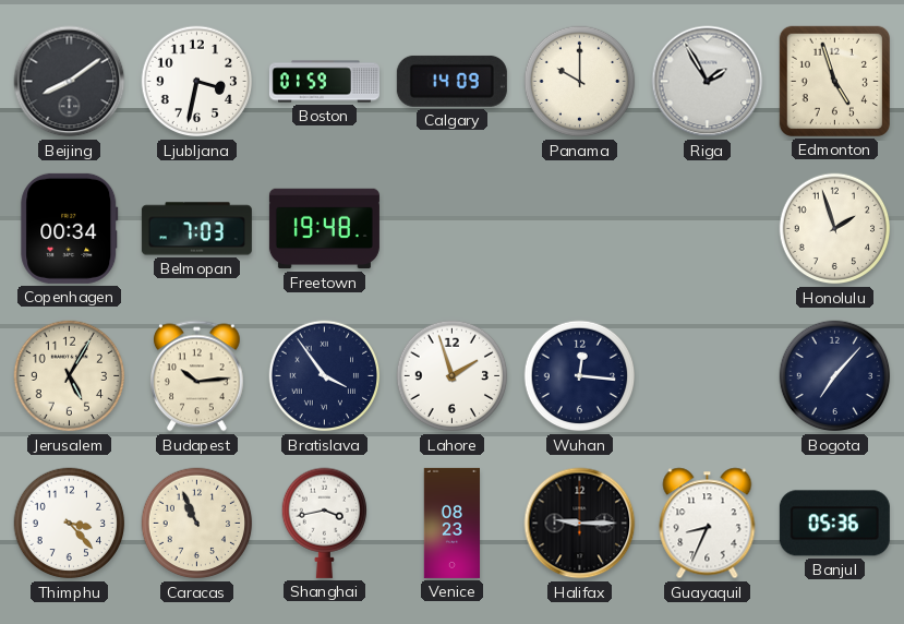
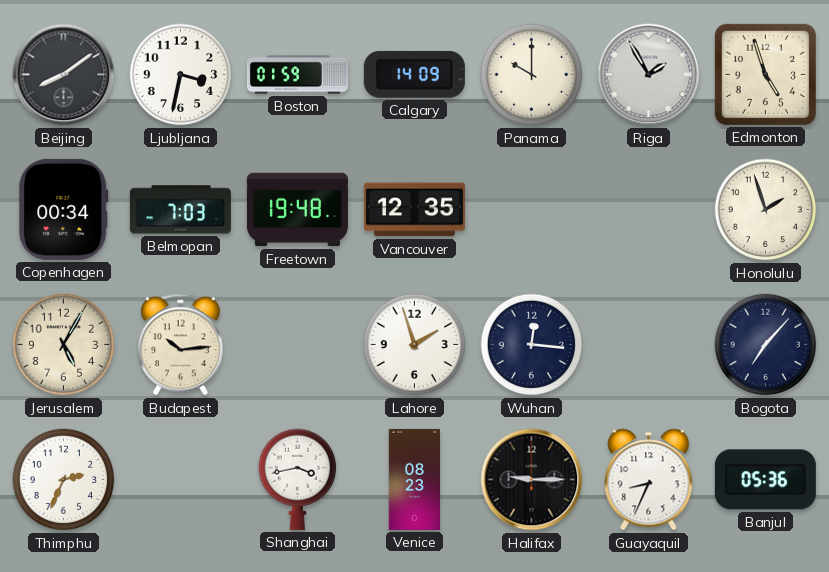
Vancouver: none -> 12:35 (414, 210)
Bratislava: 3:54 -> none (325, 376)
Thimphu: 3:23 -> 2:34 (64, 480)
Caracas: 10:56 -> none (197, 524)
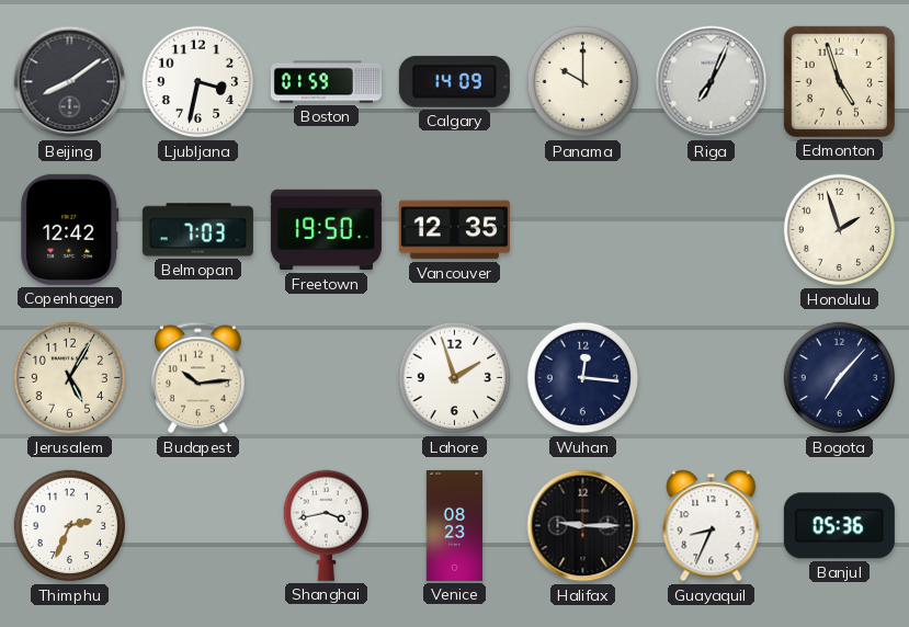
Riga: 1:55 -> 7:04 (712, 82)
Copenhagen: 00:34 -> 12:42 (70, 229)
Freetown: 19:48 -> 19:50 (326, 230)
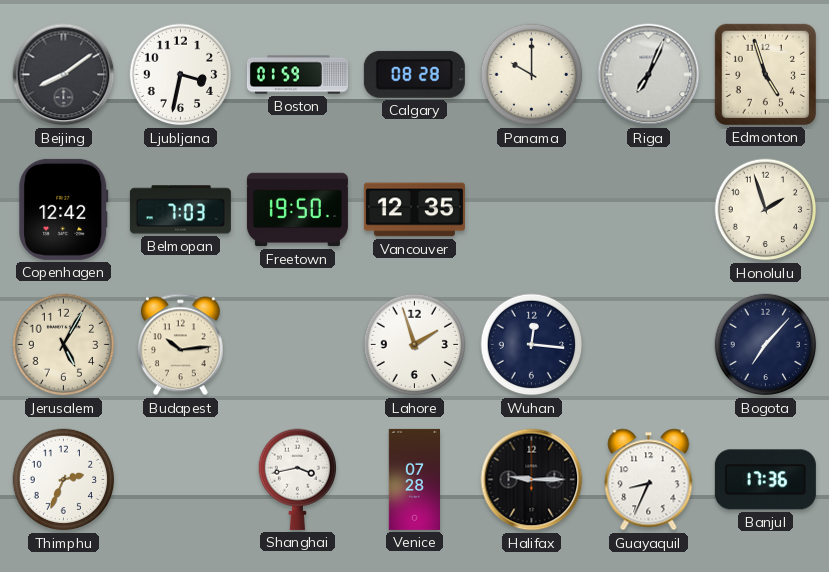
Calgary: 14:09 -> 08:28 (414, 74)
Venice: 08:23 -> 07:28 (414, 479)
Banjul: 05:36 -> 17:36 (765, 480)
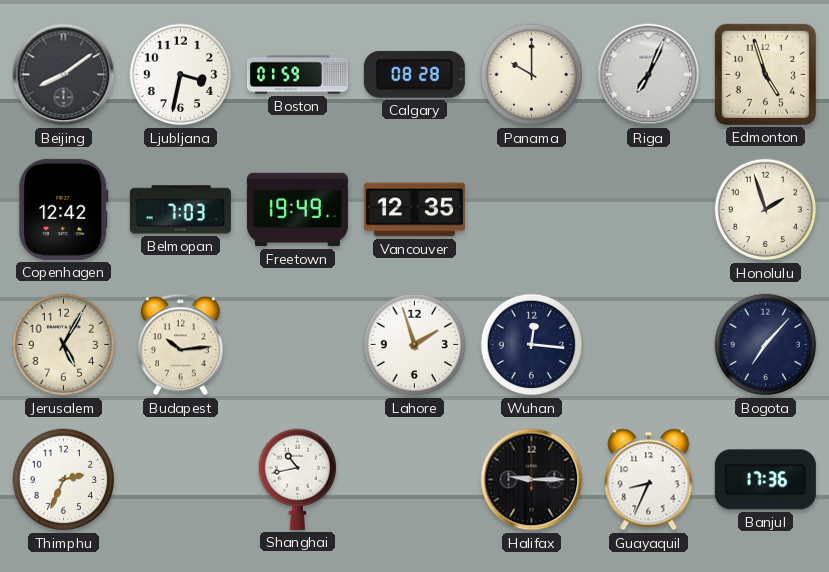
Freetown: 19:50 -> 19:49 (297, 210)
Shanghai: 3:43 -> 10:43 (297, 479)
Venice: 07:28 -> none (414, 479)
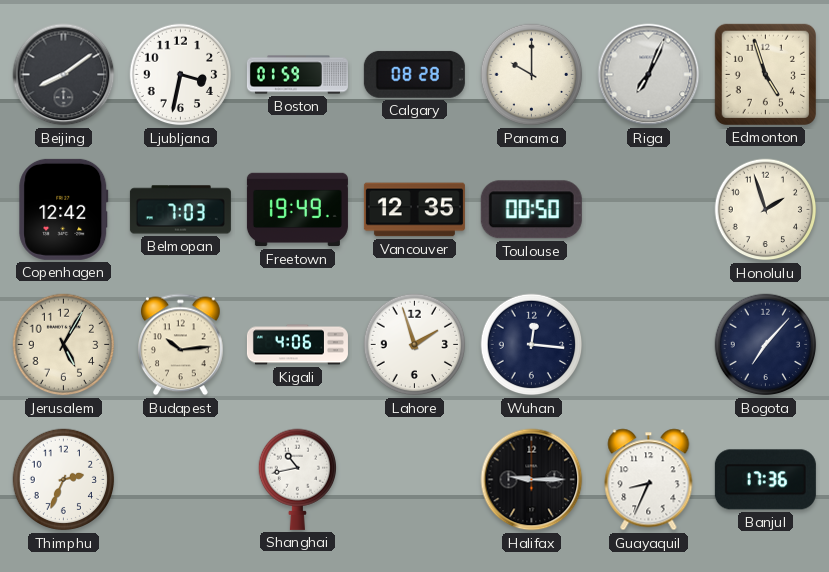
Toulouse: none -> 00:50 (531, 210)
Kigali: none -> 4:06 (297, 345)
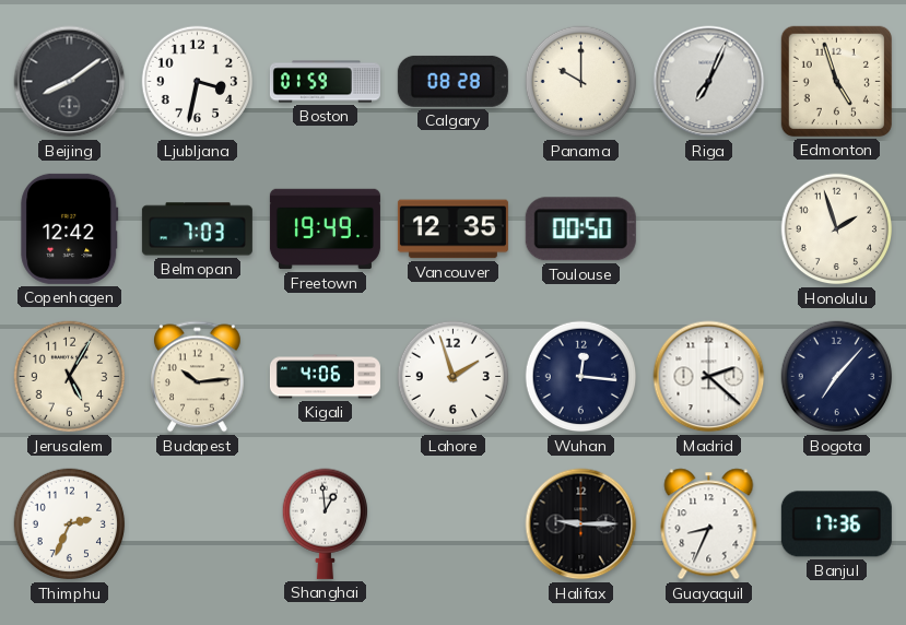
Madrid: none -> 2:22 (709, 377)
Shanghai: 10:43 -> 12:59 (325, 523)
